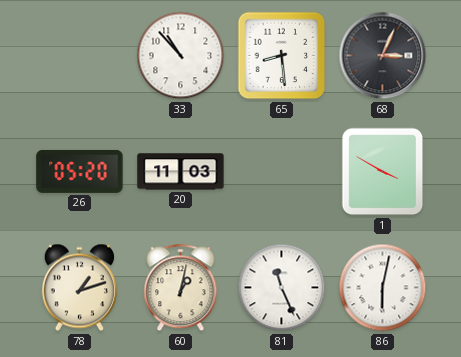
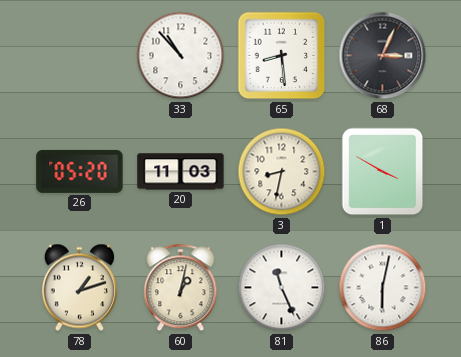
3: none -> 8:32 (282, 172)
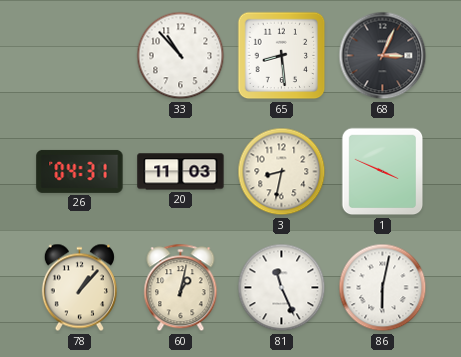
26: 05:20 -> 04:31 (80, 171)
1: 3:50 -> 3:49 (383, 172)
78: 1:12 -> 1:07 (79, 288)
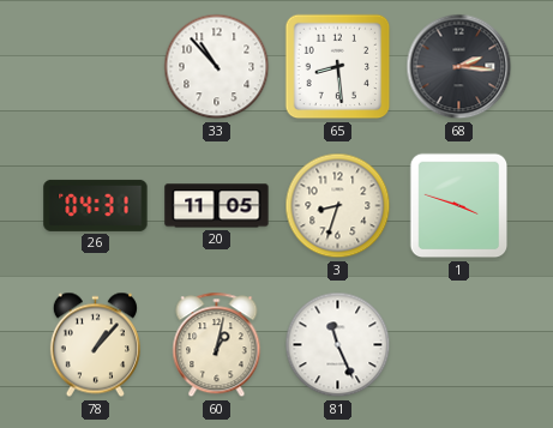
68: 3:04 -> 2:16 (459, 67)
20: 11:03 -> 11:05 (217, 206)
3: 8:32 -> 8:33 (338, 206)
1: 3:49 -> 3:48 (459, 206)
86: 6:02 -> none (383, 288)
